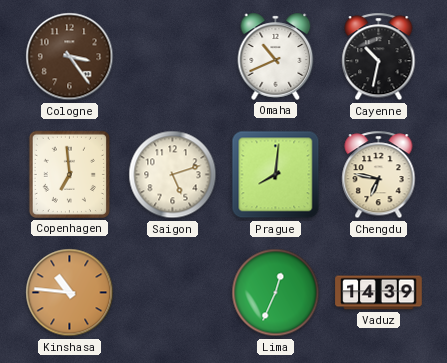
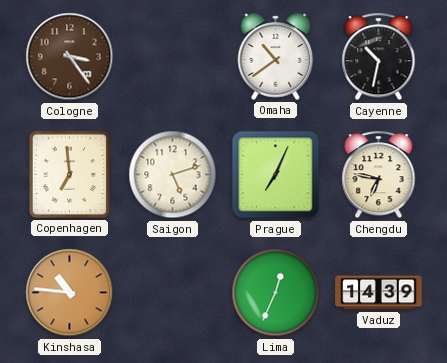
Omaha: 10:41 -> 10:39 (276, 56)
Prague: 8:01 -> 7:04 (276, 175)
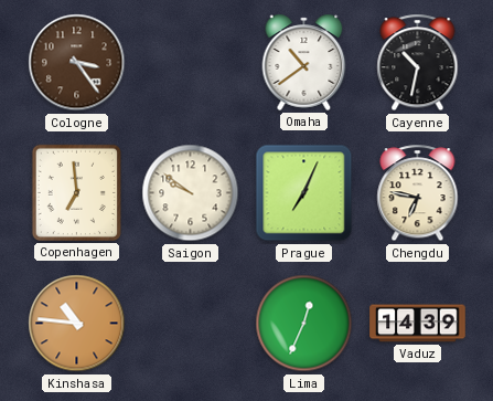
Saigon: 5:12 -> 9:51 (191, 193)
